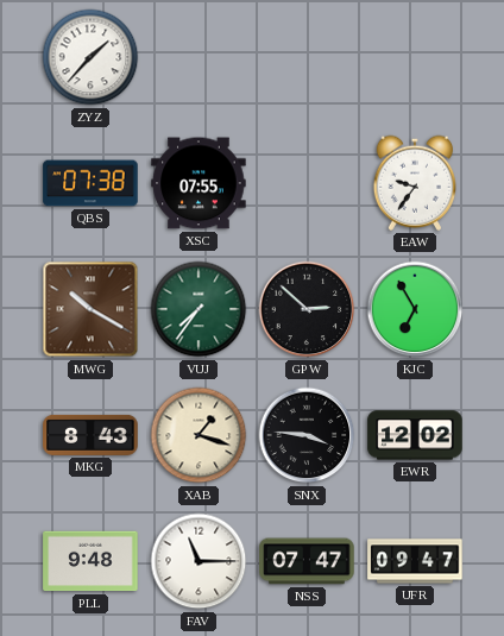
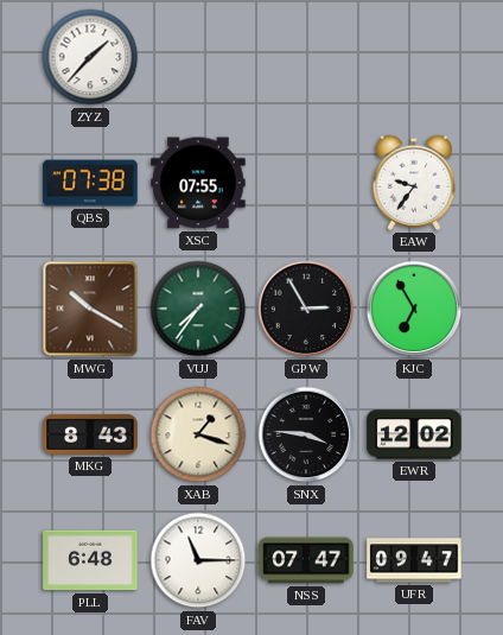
GPW: 2:52 -> 2:55 (306, 309)
PLL: 9:48 -> 6:48 (90, 560)
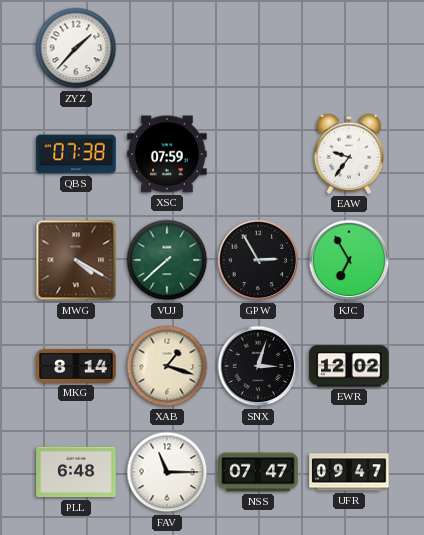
XSC: 07:55 -> 07:59 (167, 154)
MWG: 10:20 -> 4:20 (76, 260)
VUJ: 7:36 -> 7:38 (167, 260)
MKG: 8:43 -> 8:14 (76, 366)
SNX: 3:46 -> 3:03 (258, 366)
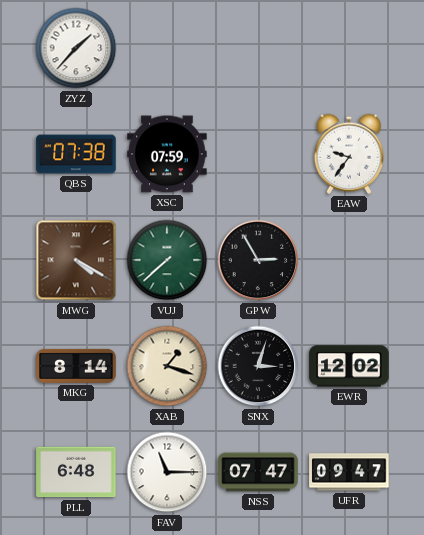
KJC: 6:55 -> none (349, 260)
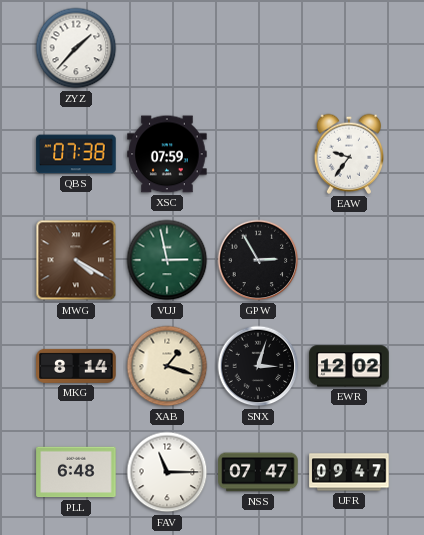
VUJ: 7:38 -> 2:58 (167, 260)
